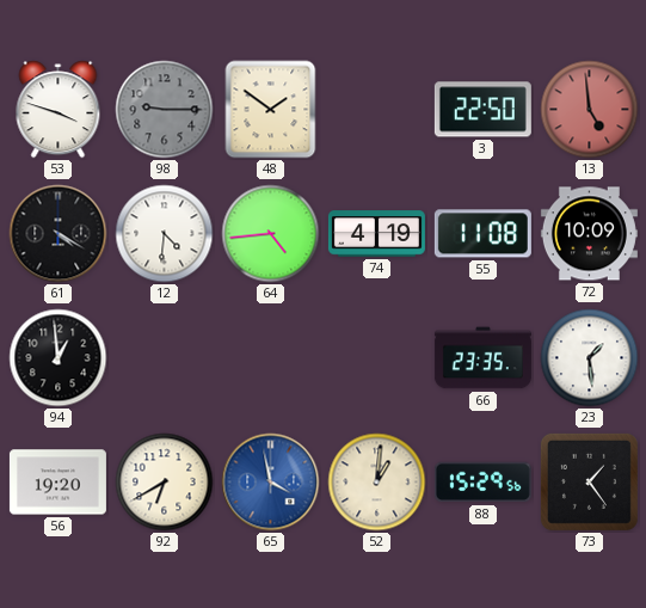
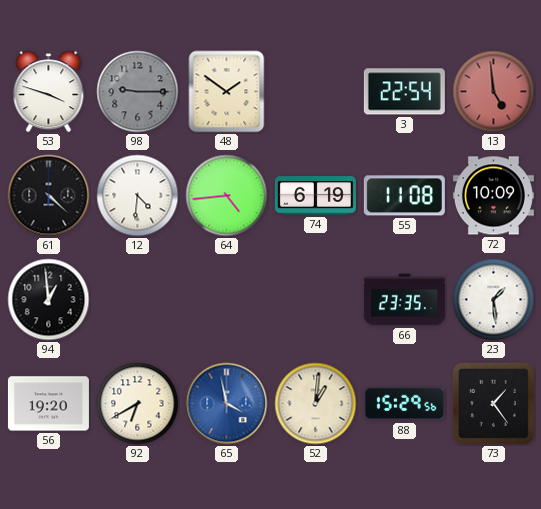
3: 22:50 -> 22:54 (404, 92)
61: 4:20 -> 4:22 (49, 196)
74: 4:19 -> 6:19 (315, 196)
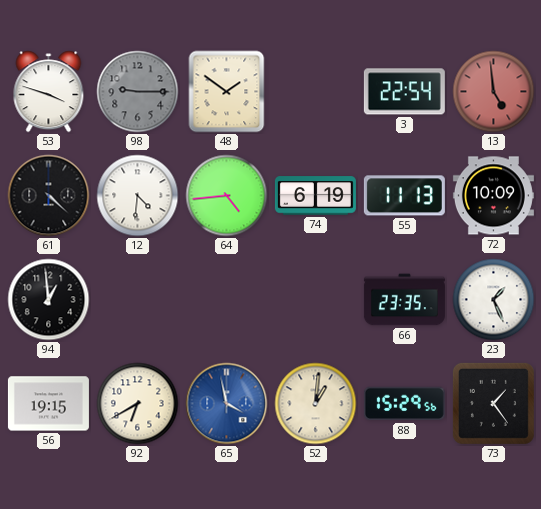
55: 11:08 -> 11:13 (404, 196)
23: 1:29 -> 1:26 (494, 300)
56: 19:20 -> 19:15 (48, 404)
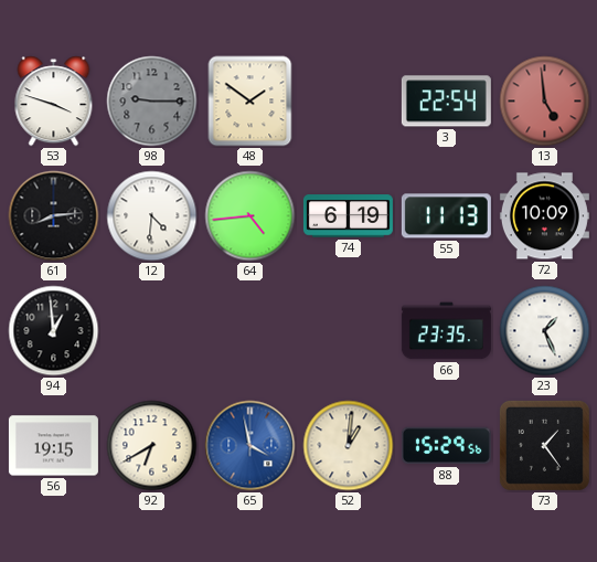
61: 4:22 -> 8:14 (54, 216)
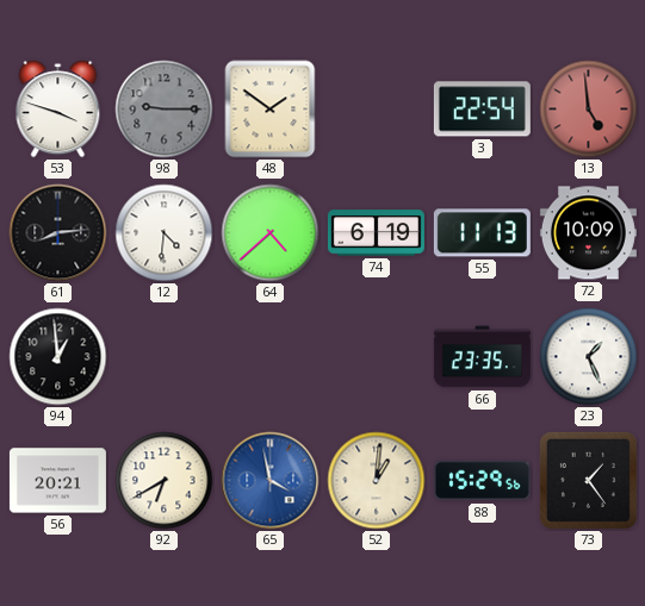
64: 4:44 -> 4:38 (271, 233)
56: 19:15 -> 20:21 (57, 481)
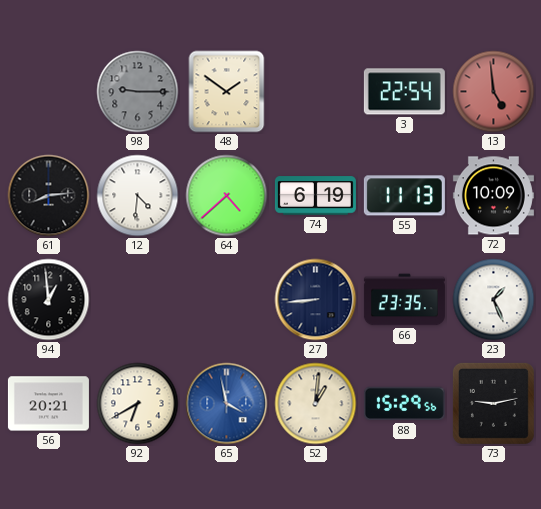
53: 3:48 -> none (58, 110)
27: none -> 8:44 (316, 300)
73: 1:24 -> 9:13 (493, 403)
